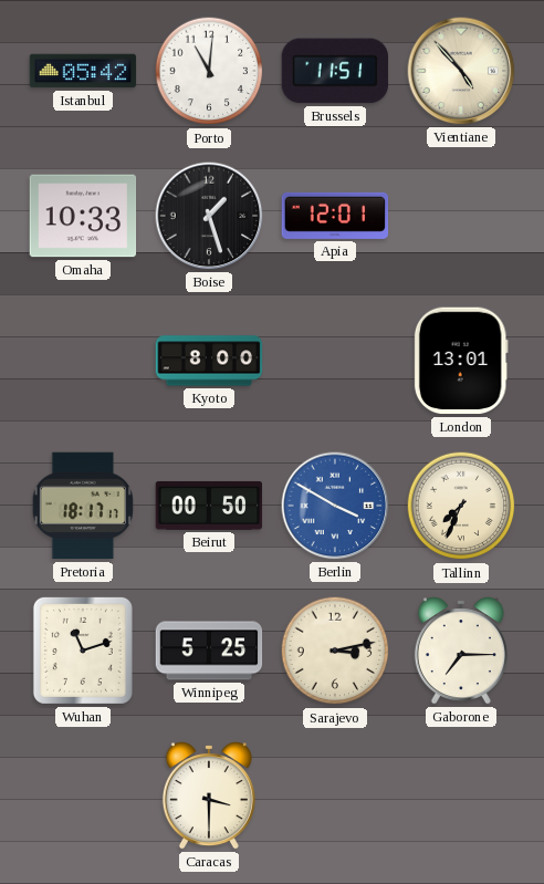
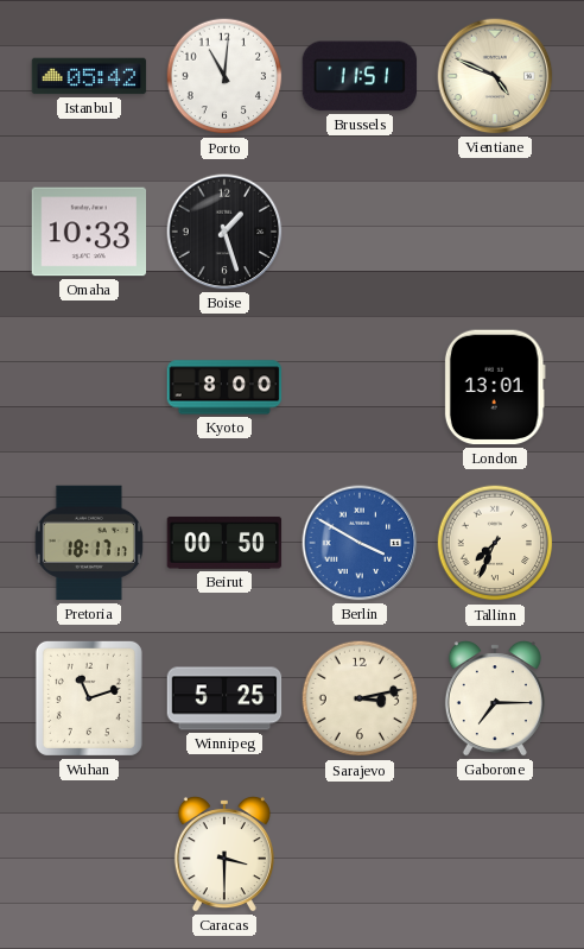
Vientiane: 4:53 -> 4:49 (495, 76)
Apia: 12:01 -> none (335, 216)
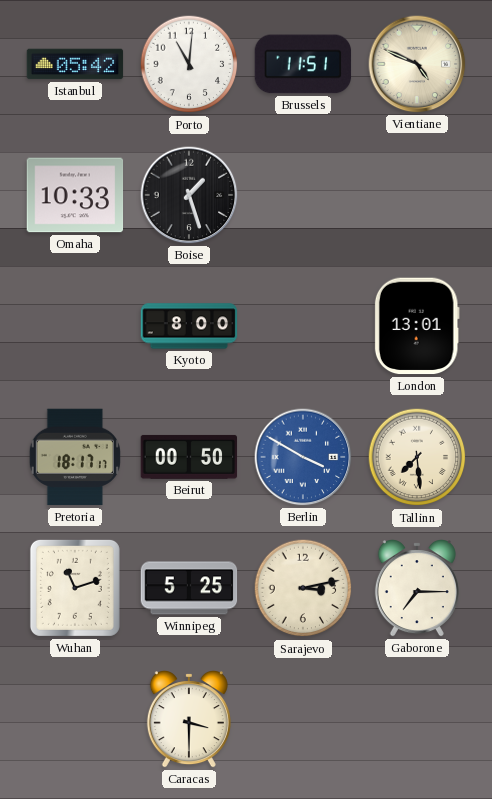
Tallinn: 7:34 -> 7:29 (417, 457)
